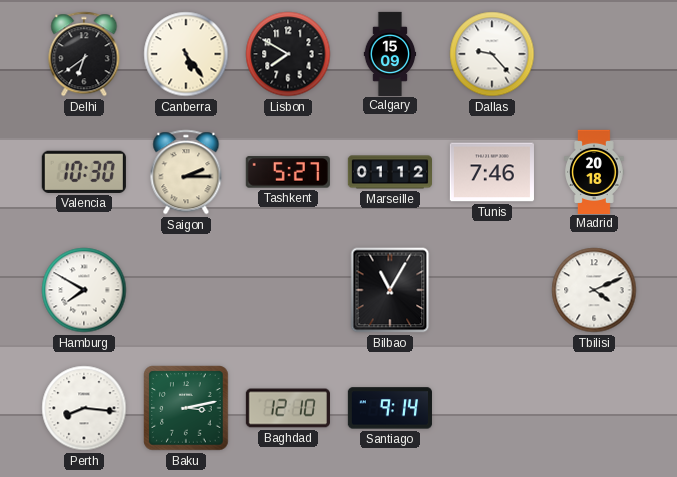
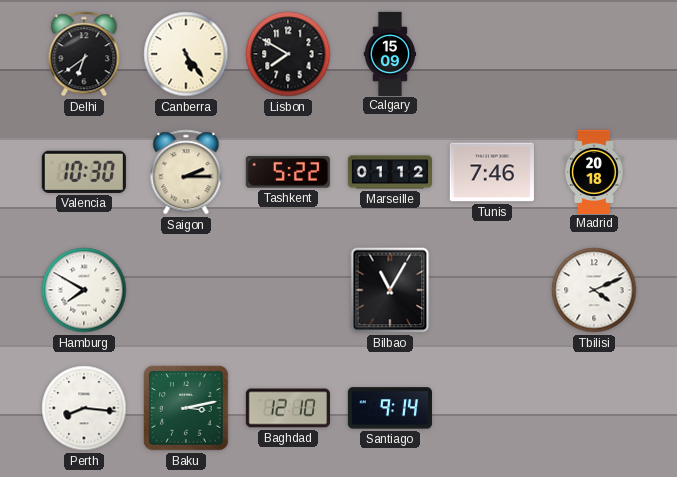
Dallas: 9:23 -> none (492, 54)
Tashkent: 5:27 -> 5:22 (288, 172)
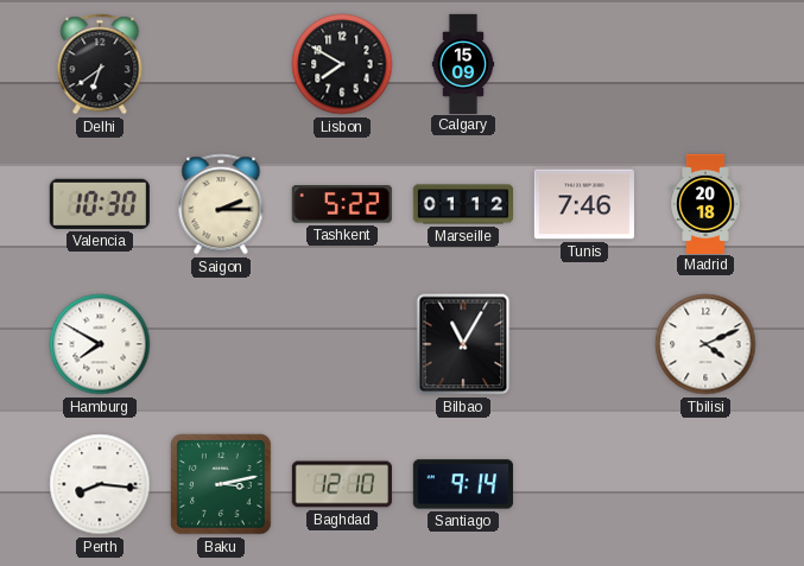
Canberra: 5:24 -> none (186, 54)
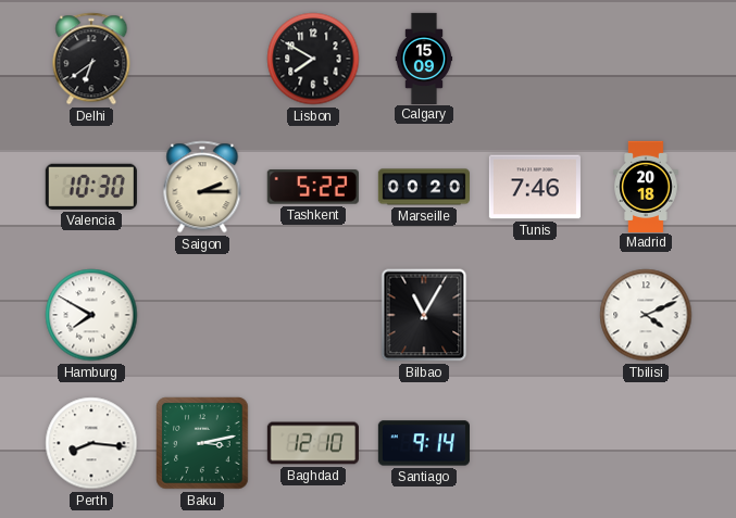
Marseille: 01:12 -> 00:20 (423, 187)
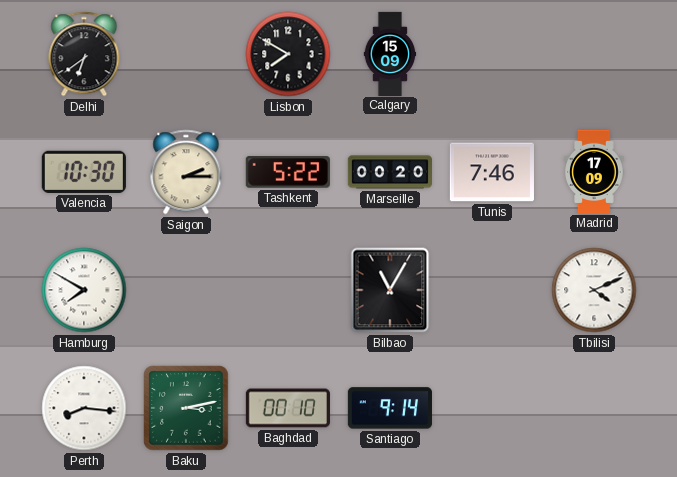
Madrid: 20:18 -> 17:09 (594, 171)
Baghdad: 12:10 -> 00:10 (288, 408)
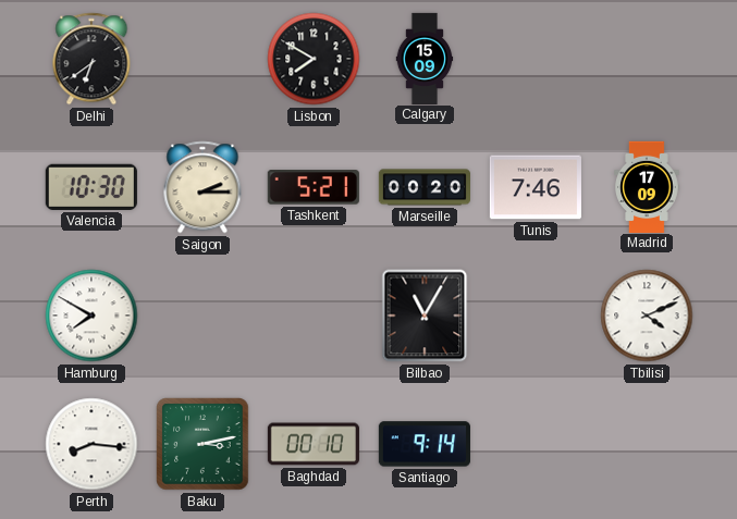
Tashkent: 5:22 -> 5:21 (314, 187)
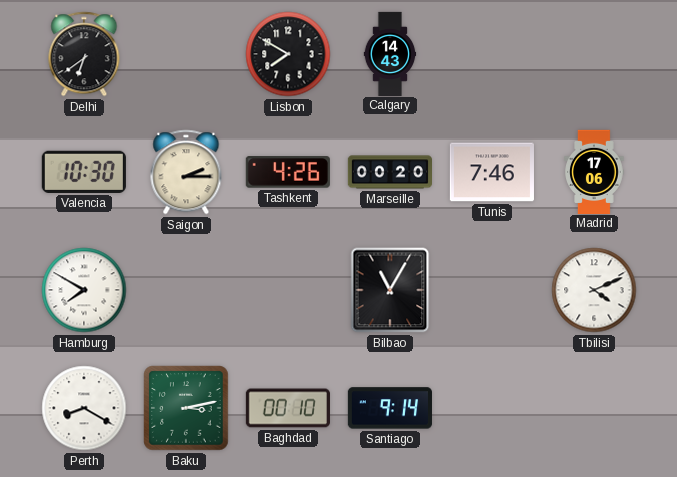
Calgary: 15:09 -> 14:43 (390, 53)
Tashkent: 5:21 -> 4:26 (288, 172)
Madrid: 17:09 -> 17:06 (594, 171)
Perth: 8:16 -> 8:20 (84, 408)
